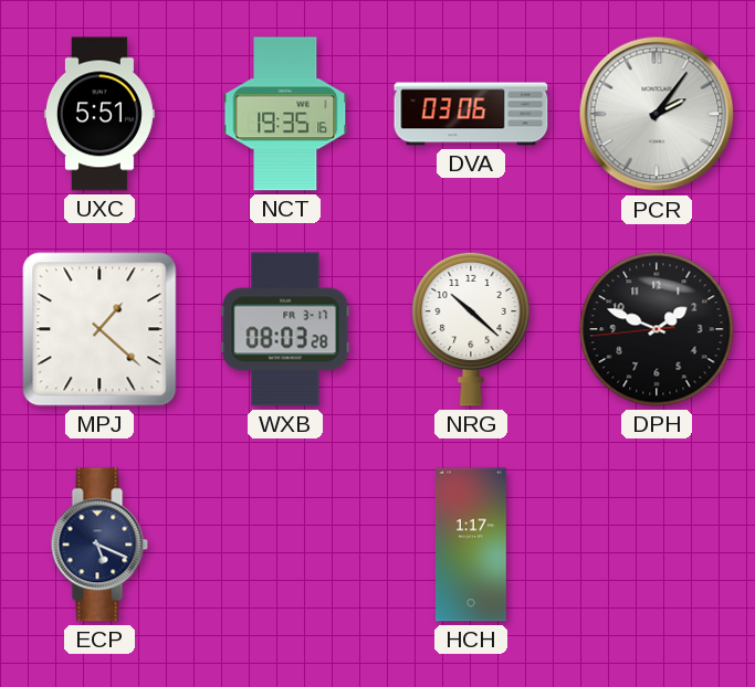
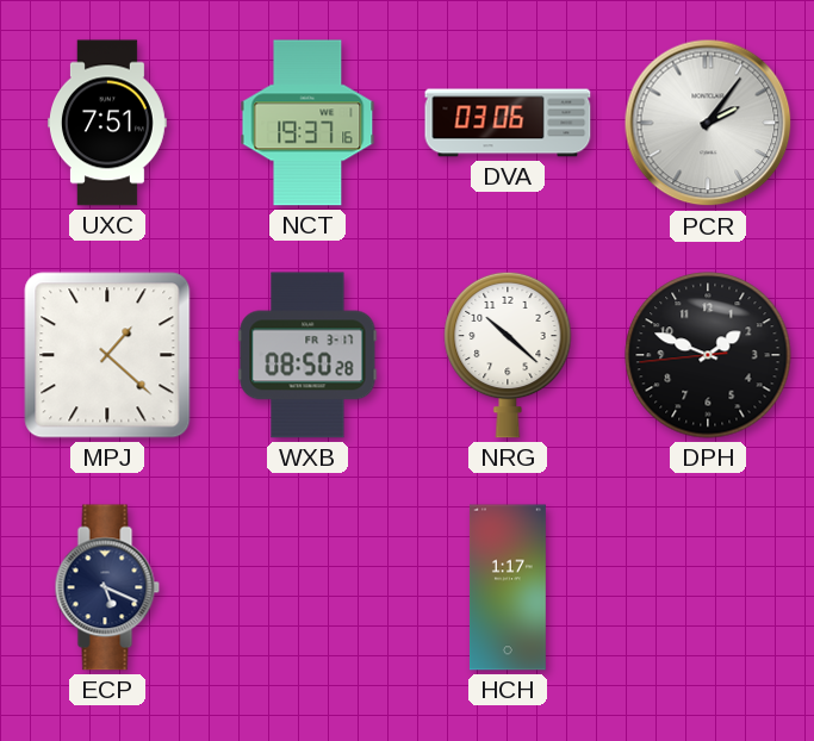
UXC: 5:51 -> 7:51 (107, 123)
NCT: 19:35 -> 19:37 (307, 123)
WXB: 08:03 -> 08:50 (307, 355)
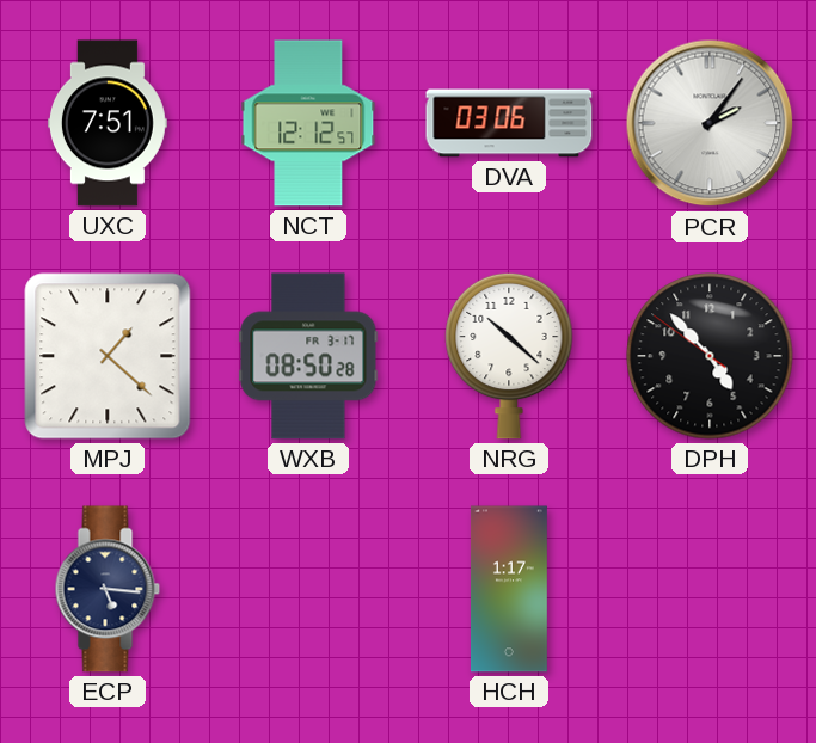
NCT: 19:37 -> 12:12 (308, 123)
DPH: 1:48 -> 4:52 (710, 356)
ECP: 5:19 -> 5:16 (108, 589)
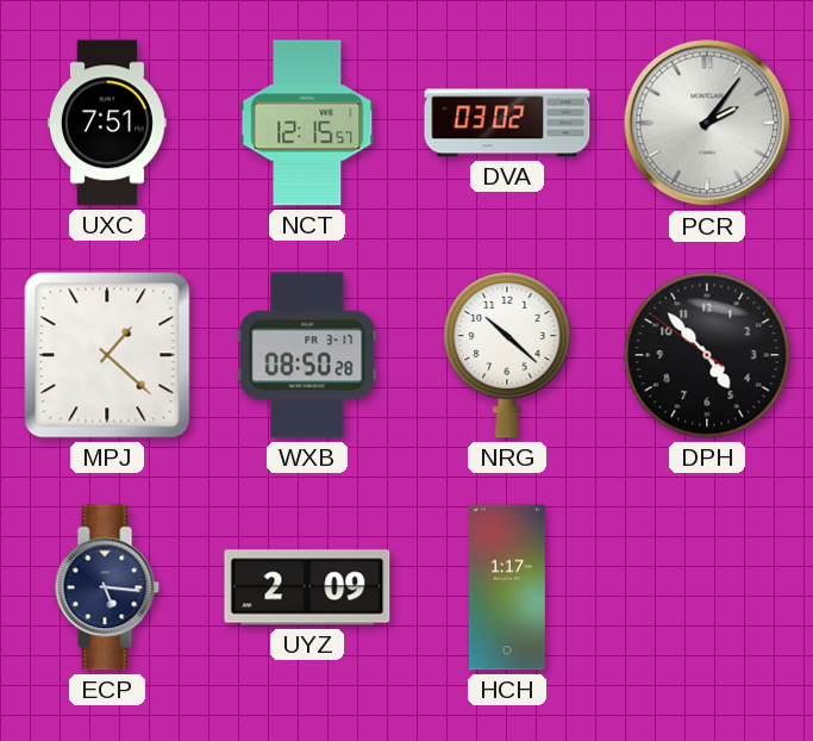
NCT: 12:12 -> 12:15 (307, 123)
DVA: 03:06 -> 03:02 (507, 123)
UYZ: none -> 2:09 (307, 587)
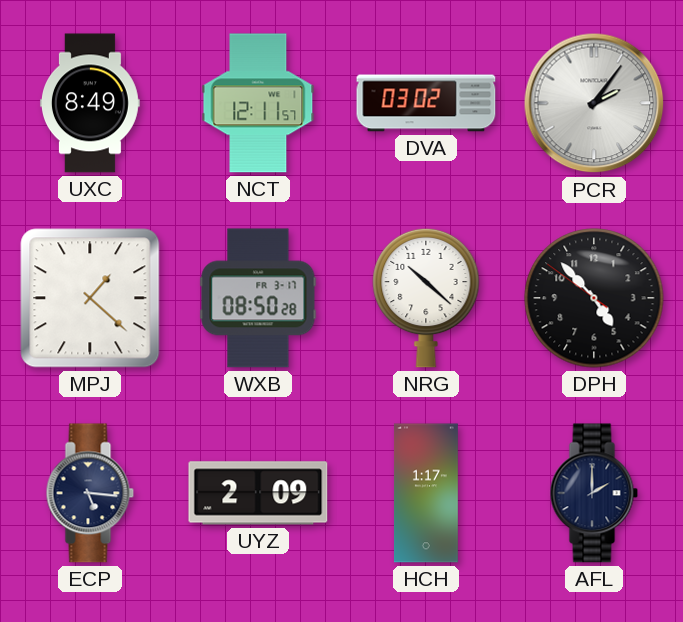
UXC: 7:51 -> 8:49 (90, 103)
NCT: 12:15 -> 12:11 (258, 103)
AFL: none -> 2:00 (594, 493)
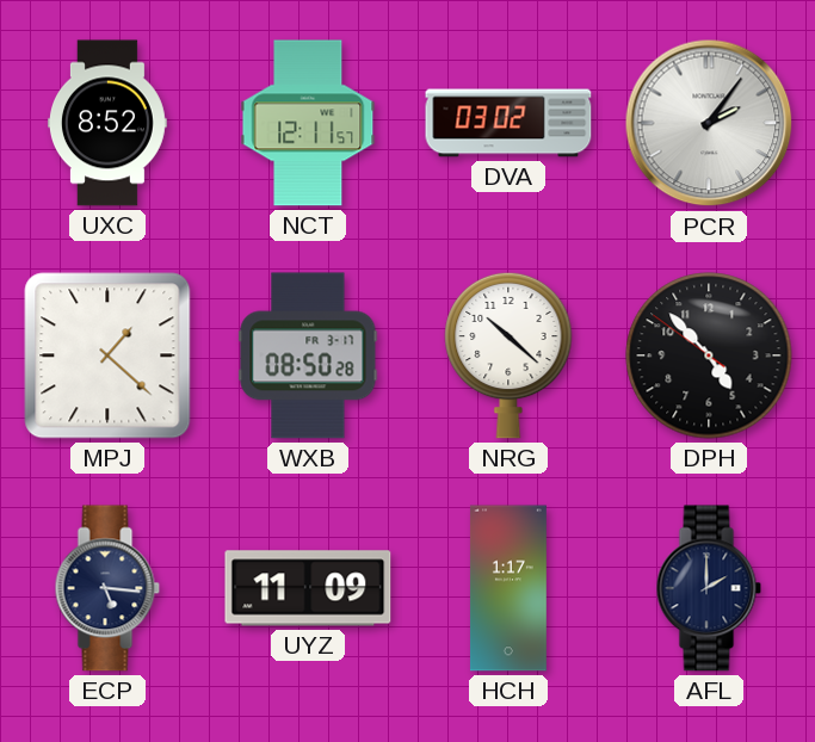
UXC: 8:49 -> 8:52 (107, 123)
UYZ: 2:09 -> 11:09 (308, 588)
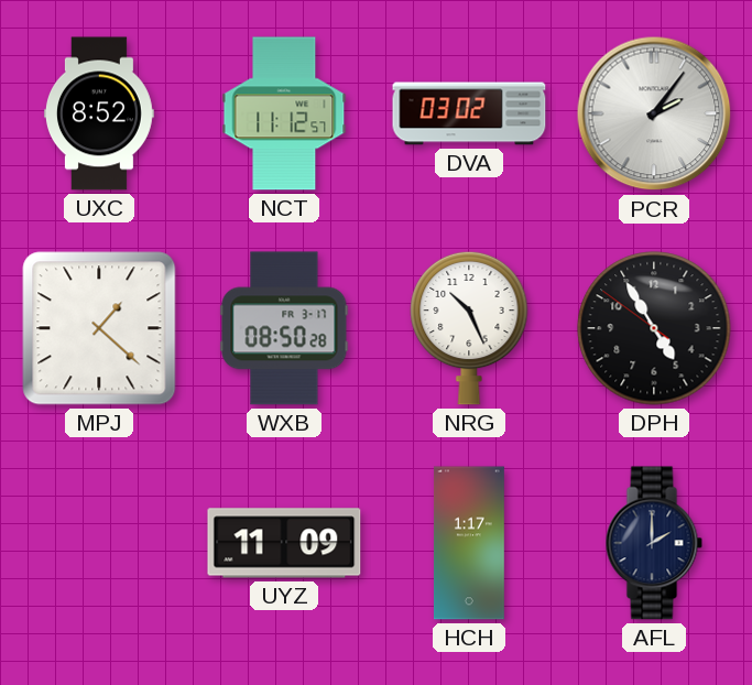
NCT: 12:11 -> 11:12 (284, 113)
NRG: 10:22 -> 10:26 (469, 328)
DPH: 4:52 -> 4:54 (654, 328)
ECP: 5:16 -> none (107, 588)
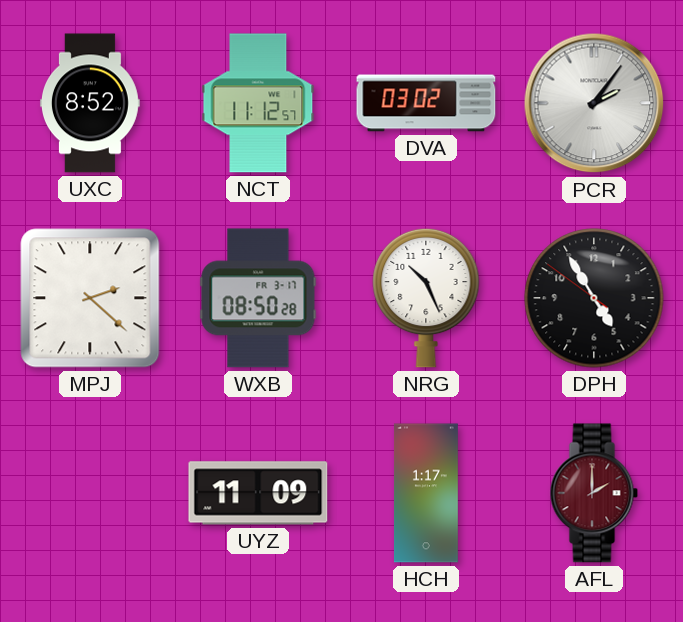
MPJ: 1:22 -> 2:22 (90, 298)
AFL dial: navy -> burgundy (594, 493)
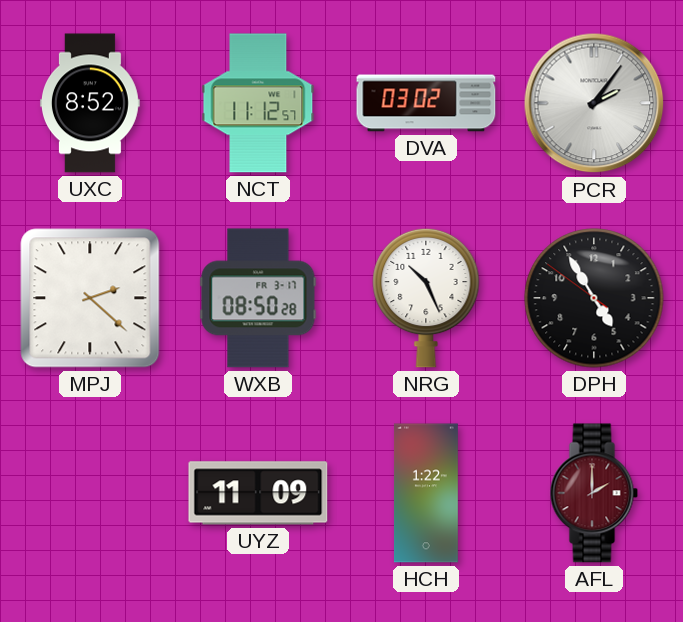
HCH: 1:17 -> 1:22 (426, 493)
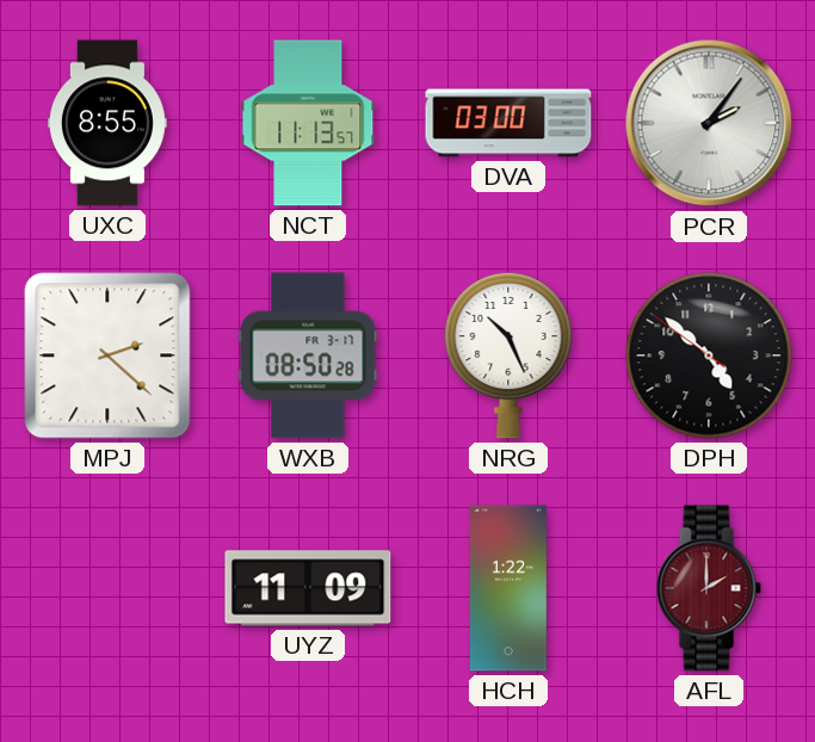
UXC: 8:52 -> 8:55 (107, 123)
NCT: 11:12 -> 11:13 (308, 123)
DVA: 03:02 -> 03:00 (508, 123)
DPH: 4:54 -> 4:51 (709, 355)
